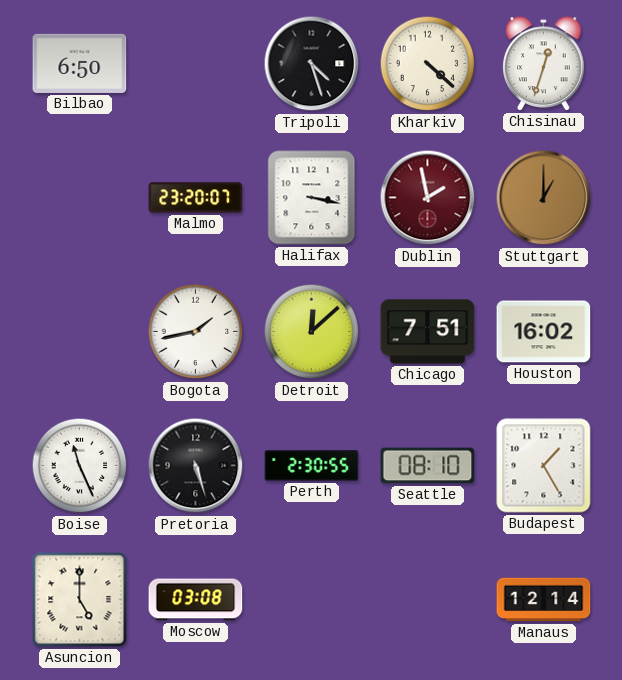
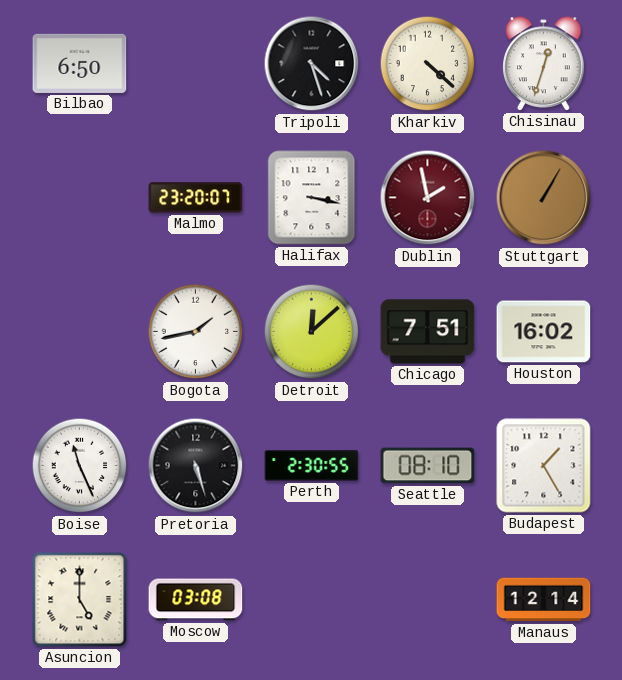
Stuttgart: 1:00 -> 1:05 (544, 198)
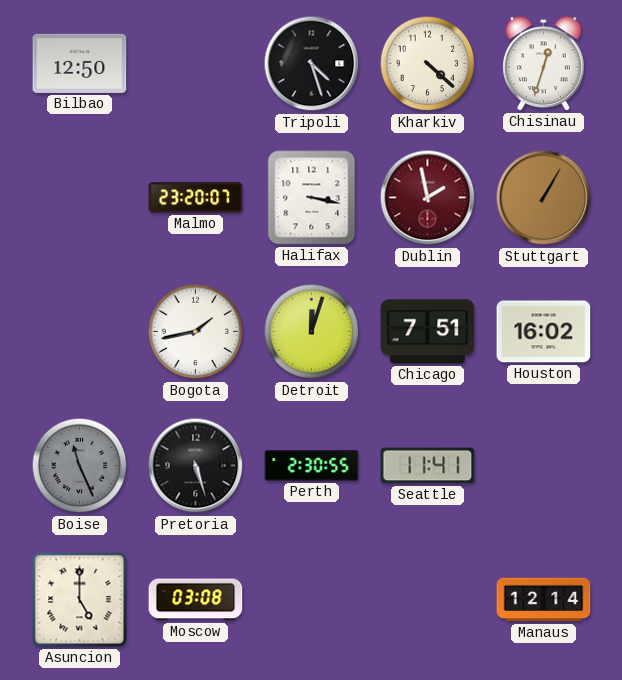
Bilbao: 6:50 -> 12:50 (80, 63)
Detroit: 12:08 -> 12:03 (312, 332)
Boise dial: white -> grey (80, 466)
Seattle: 08:10 -> 11:41 (428, 466)
Budapest: 1:25 -> none (544, 466)
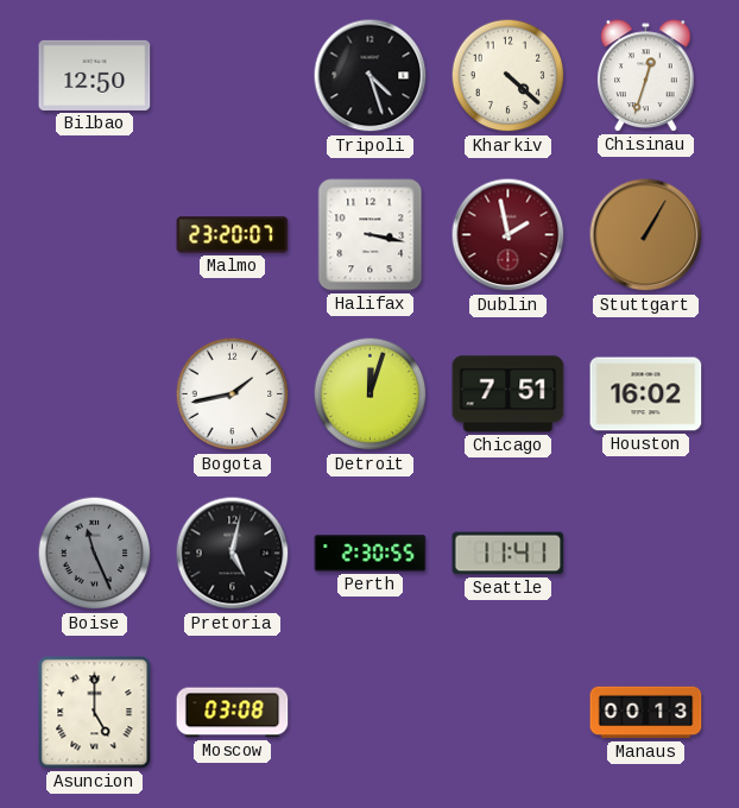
Pretoria: 5:27 -> 5:02 (233, 554)
Manaus: 12:14 -> 00:13 (646, 713)
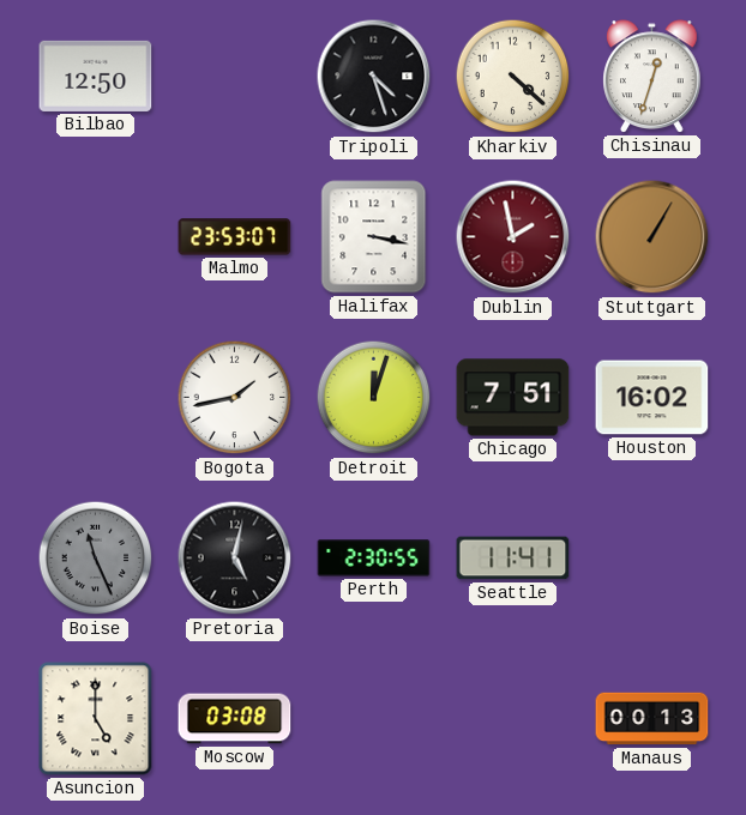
Malmo: 23:20 -> 23:53 (235, 237)
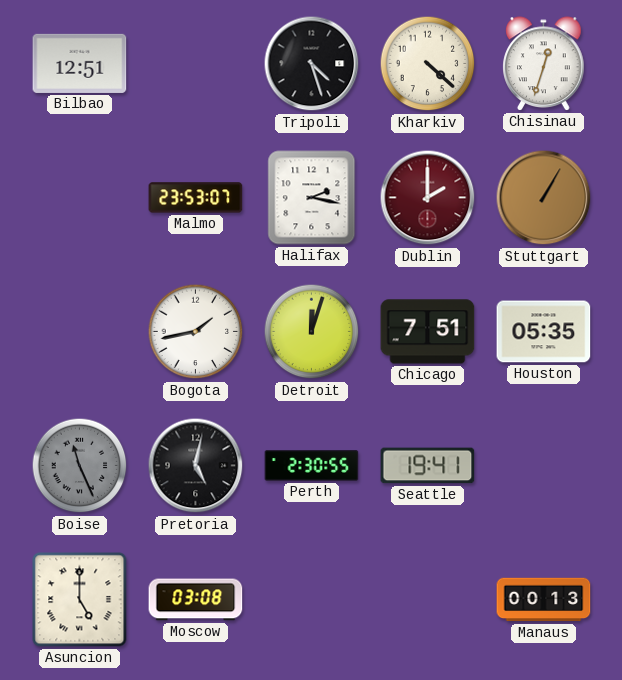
Bilbao: 12:50 -> 12:51 (80, 63)
Halifax: 3:17 -> 2:17 (312, 198)
Dublin: 1:58 -> 2:00 (428, 198)
Houston: 16:02 -> 05:35 (544, 332)
Seattle: 11:41 -> 19:41 (428, 466)
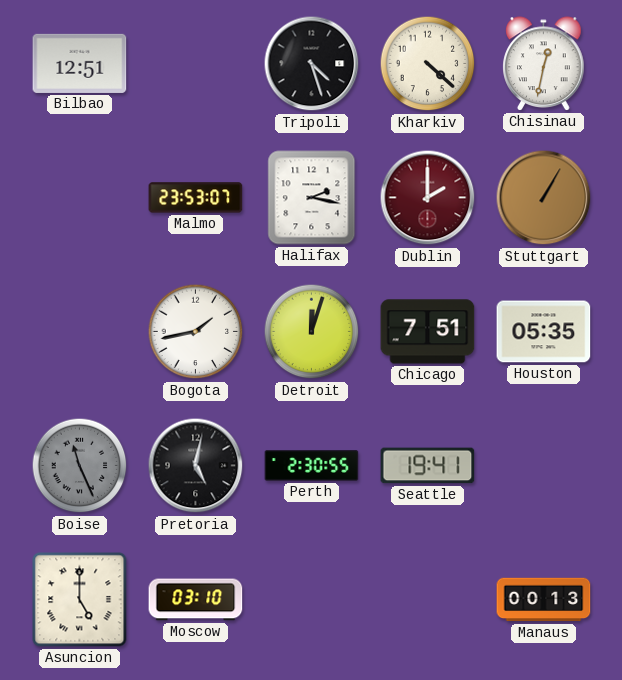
Chisinau: 12:33 -> 12:32 (544, 64)
Moscow: 03:08 -> 03:10 (196, 600)
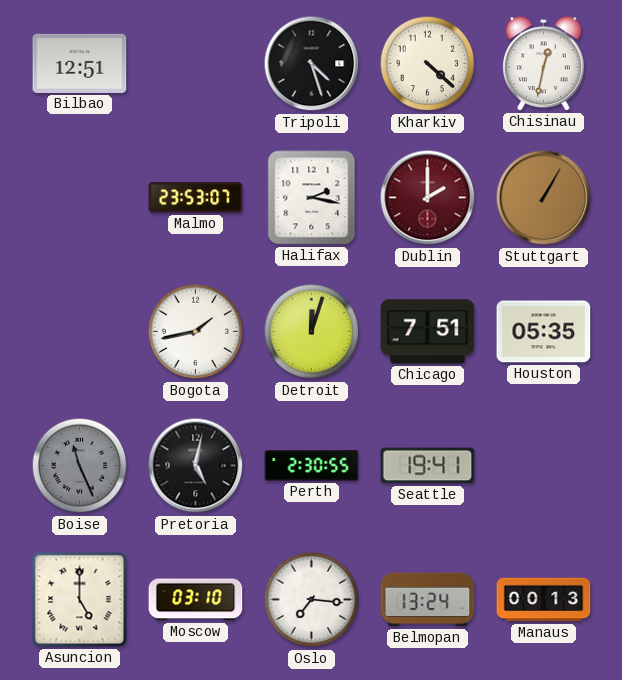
Oslo: none -> 7:16 (312, 600)
Belmopan: none -> 13:24 (428, 600)
